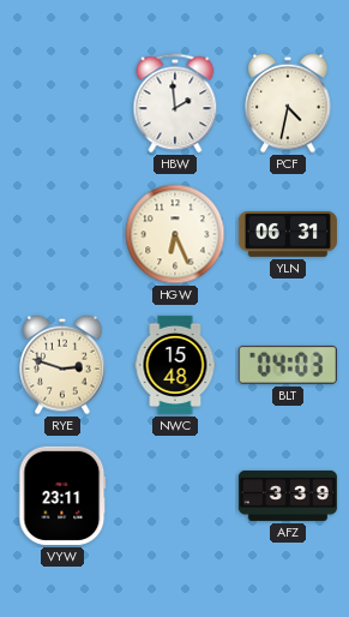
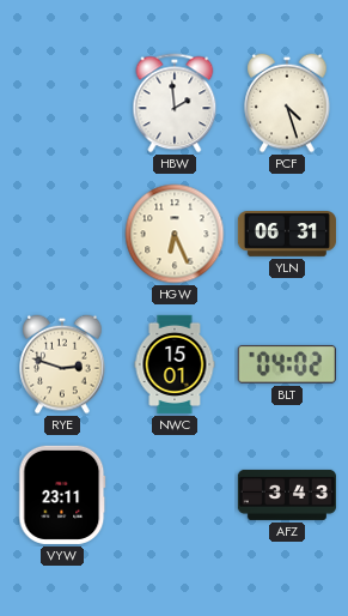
PCF: 4:32 -> 4:27 (287, 103)
NWC: 15:48 -> 15:01 (175, 364)
BLT: 04:03 -> 04:02 (287, 364)
AFZ: 3:39 -> 3:43 (287, 495)
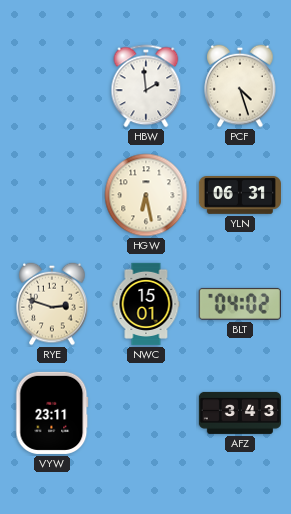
HGW: 6:26 -> 6:28 (146, 195)
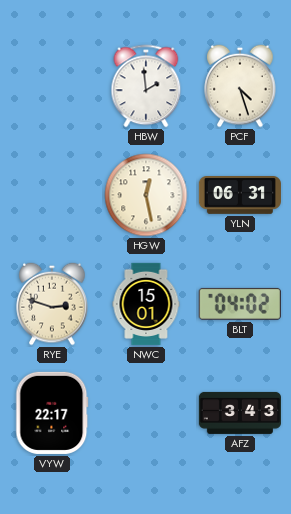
HGW: 6:28 -> 12:28 (146, 195)
VYW: 23:11 -> 22:17 (52, 413)
